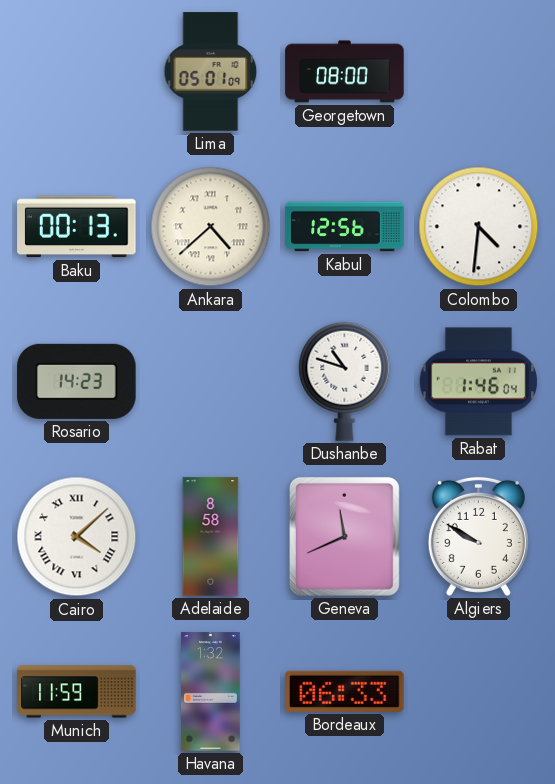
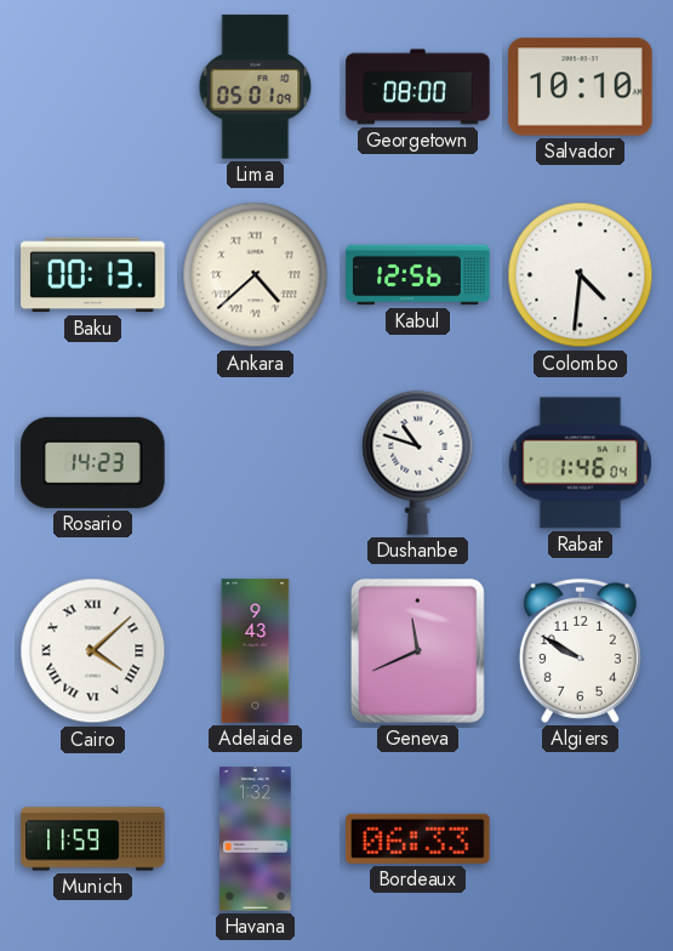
Salvador: none -> 10:10 (581, 87)
Adelaide: 8:58 -> 9:43 (256, 651)
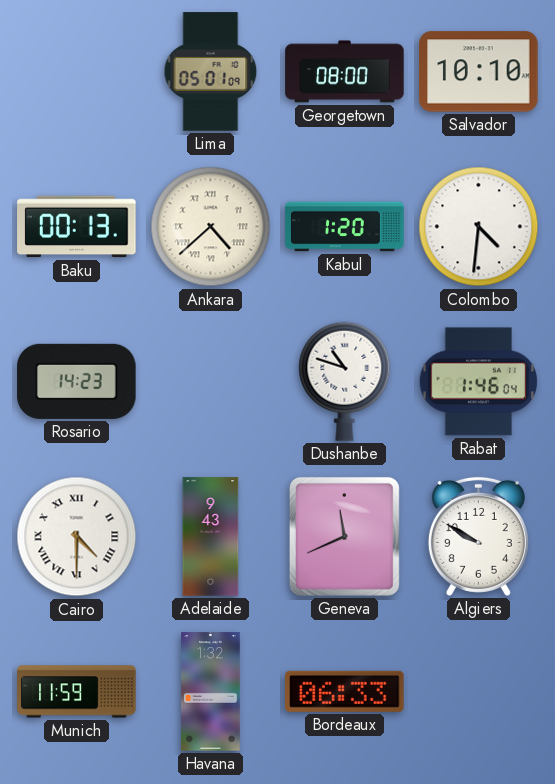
Kabul: 12:56 -> 1:20 (345, 227)
Cairo: 4:08 -> 4:30 (77, 537)
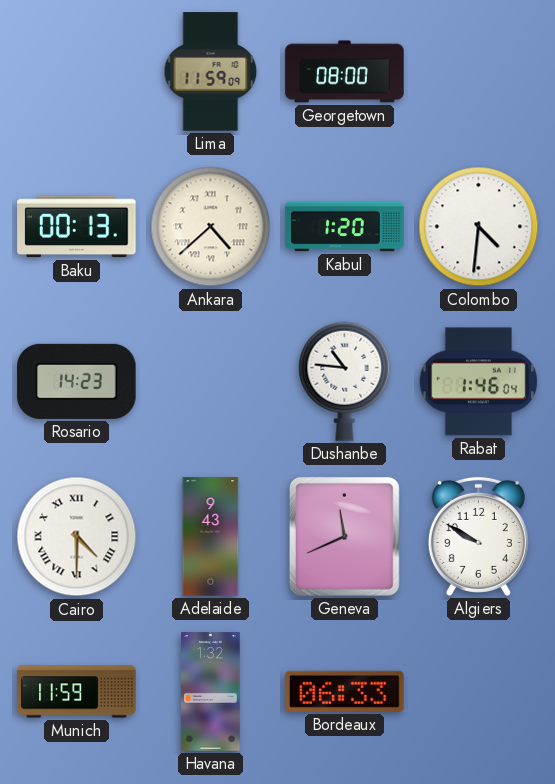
Lima: 05:01 -> 11:59 (211, 72)
Salvador: 10:10 -> none (479, 72)
Dushanbe: 10:48 -> 10:46 (345, 381)
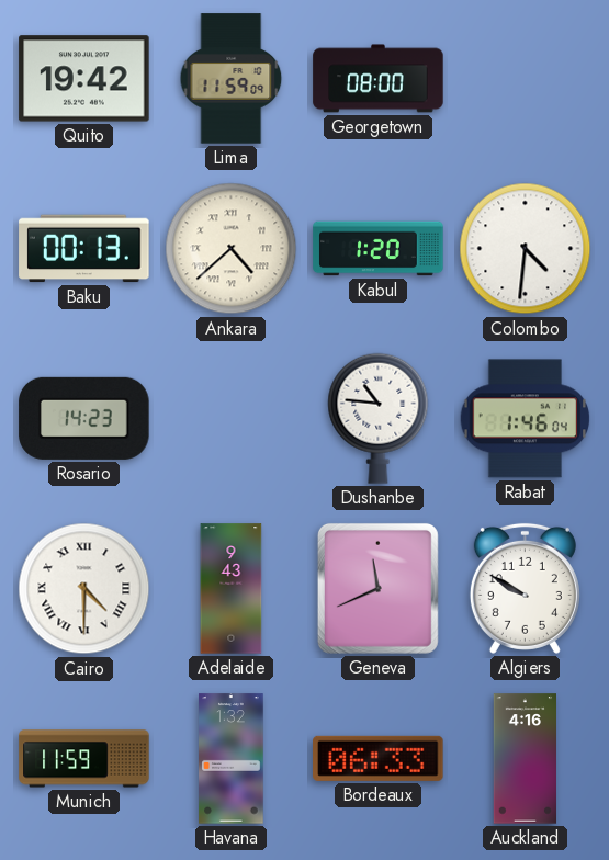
Quito: none -> 19:42 (84, 79)
Auckland: none -> 4:16 (525, 759)
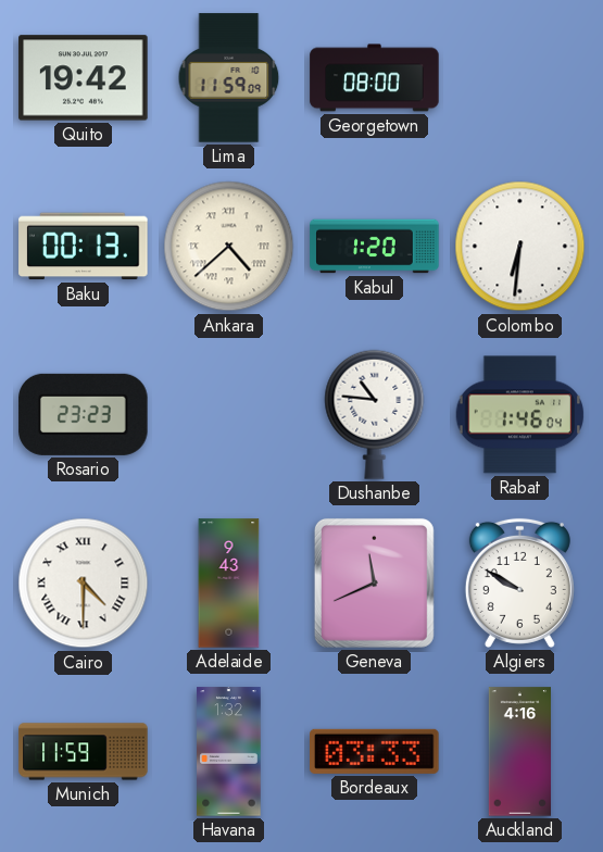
Colombo: 4:31 -> 6:31 (520, 247)
Rosario: 14:23 -> 23:23 (84, 414)
Bordeaux: 06:33 -> 03:33 (375, 751)
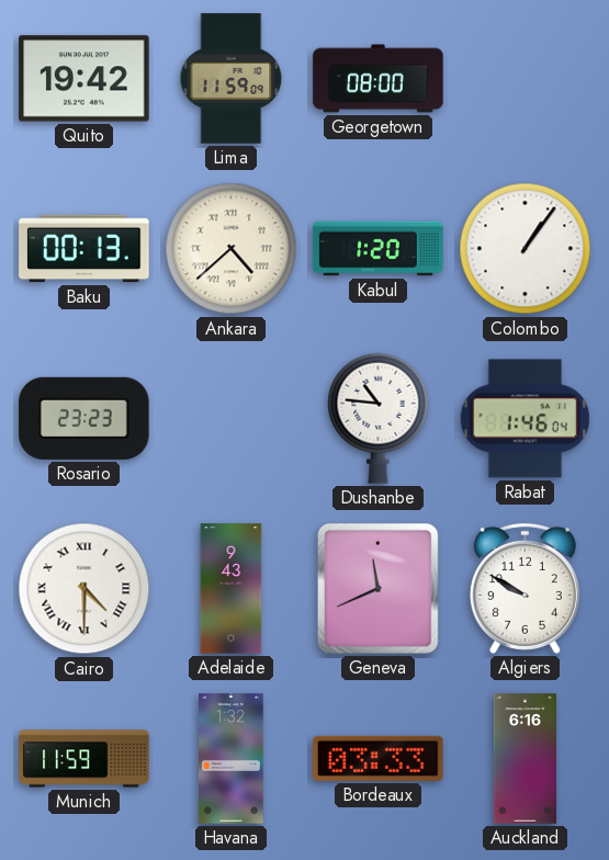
Colombo: 6:31 -> 1:06 (526, 249)
Auckland: 4:16 -> 6:16 (525, 759)
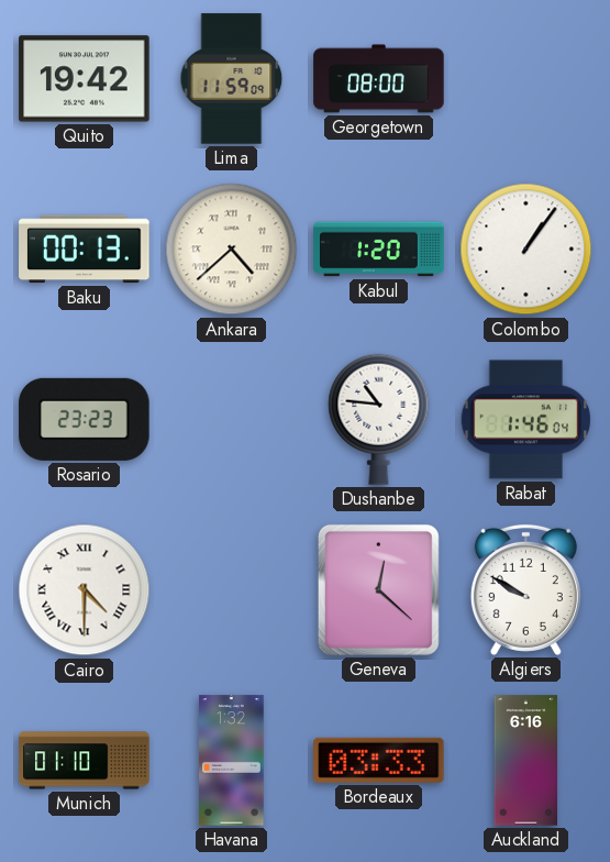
Adelaide: 9:43 -> none (232, 589)
Geneva: 11:41 -> 12:22 (378, 589)
Munich: 11:59 -> 01:10 (85, 761)
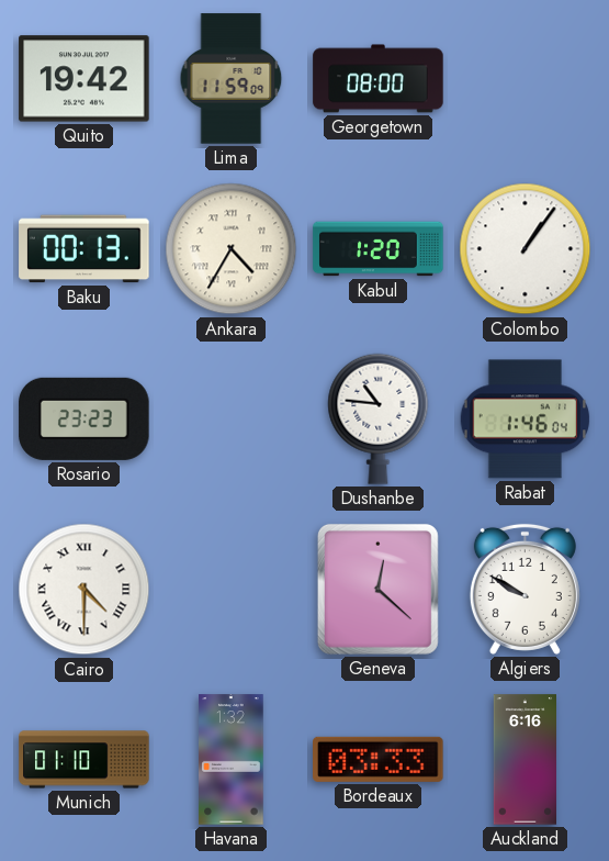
Ankara: 4:38 -> 4:35 (232, 249)
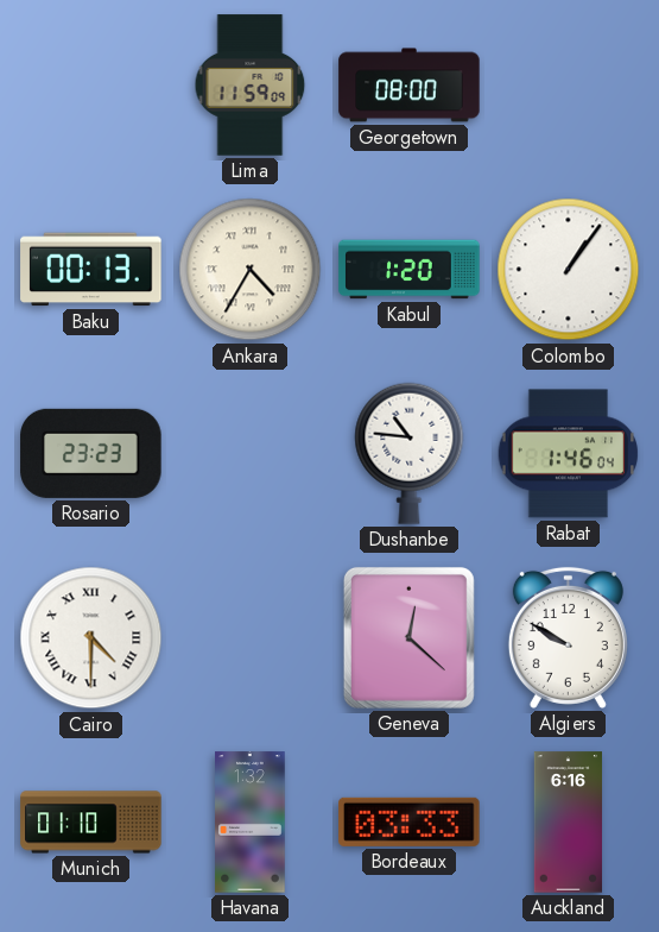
Quito: 19:42 -> none (84, 79)
